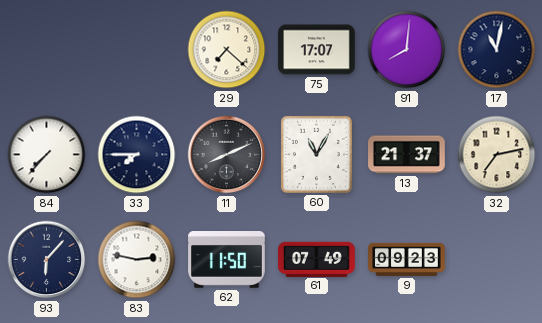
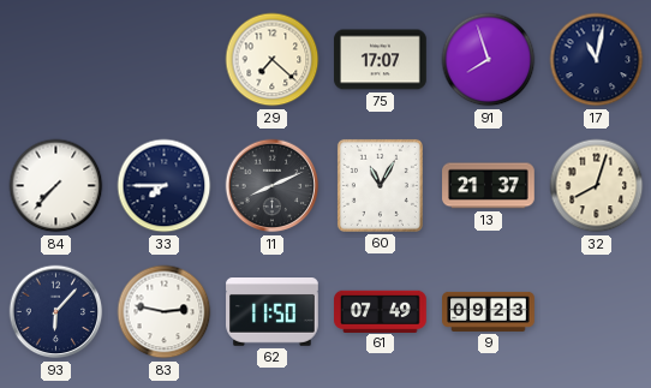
91: 8:01 -> 7:57 (489, 60)
32: 7:13 -> 8:03 (597, 186)
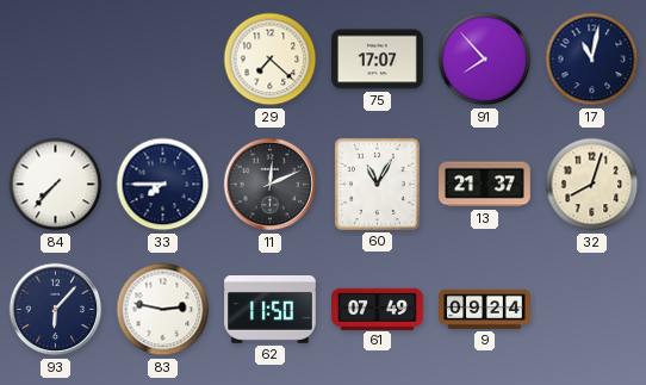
91: 7:57 -> 7:53 (485, 60)
11: 8:11 -> 12:11 (271, 185)
9: 09:23 -> 09:24 (485, 309)
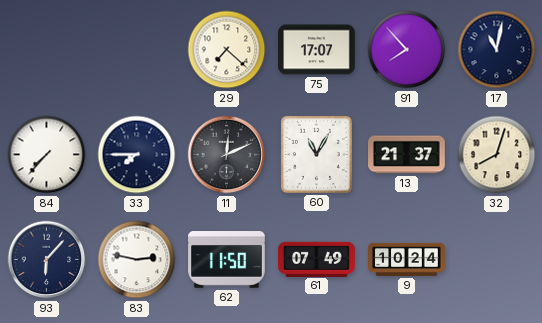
9: 09:24 -> 10:24 (407, 259)
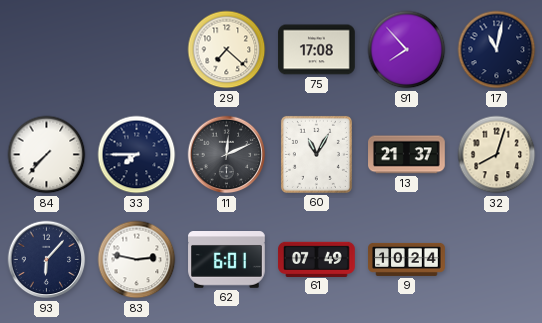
75: 17:07 -> 17:08 (317, 50)
62: 11:50 -> 6:01 (227, 260)
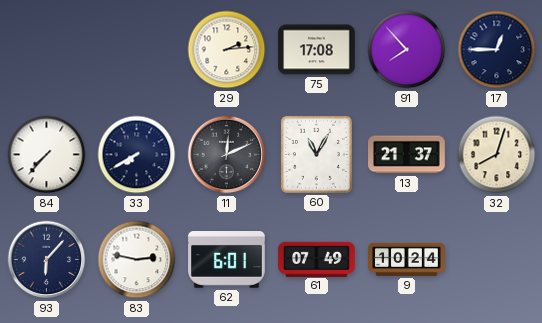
29: 7:22 -> 2:14 (227, 50)
17: 11:02 -> 12:45 (497, 50)
33: 7:45 -> 7:40 (137, 155)
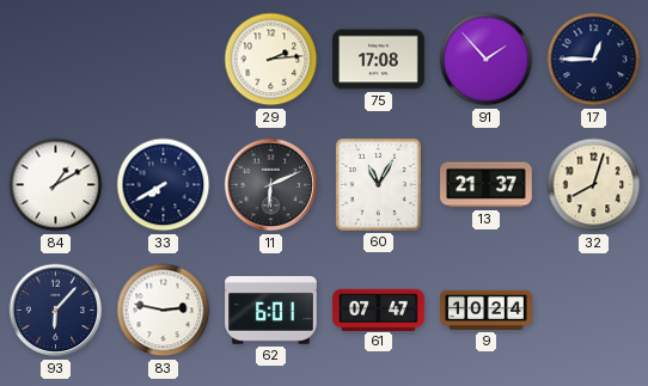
91: 7:53 -> 1:53 (487, 60)
84: 7:37 -> 1:10 (56, 185)
11: 12:11 -> 6:11 (271, 185)
61: 07:49 -> 07:47 (379, 310)
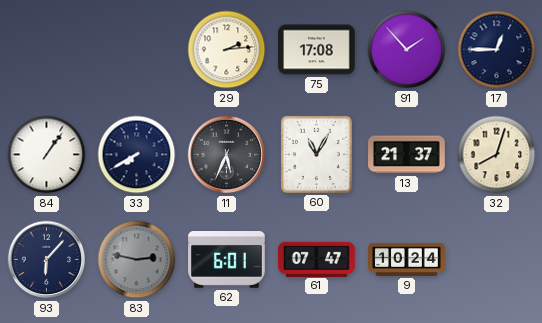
84: 1:10 -> 1:06 (47, 155)
11: 6:11 -> 5:34 (227, 155)
83 dial: white -> grey (137, 260)
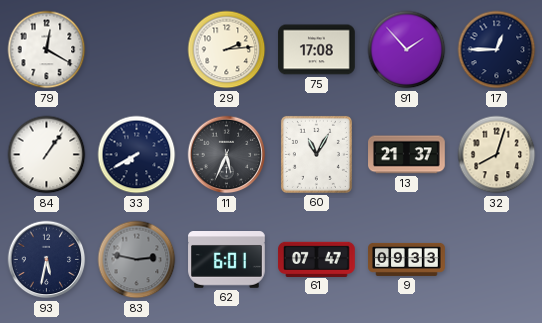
79: none -> 12:20 (47, 50)
93: 6:07 -> 5:32 (47, 260)
9: 10:24 -> 09:33 (407, 259)
